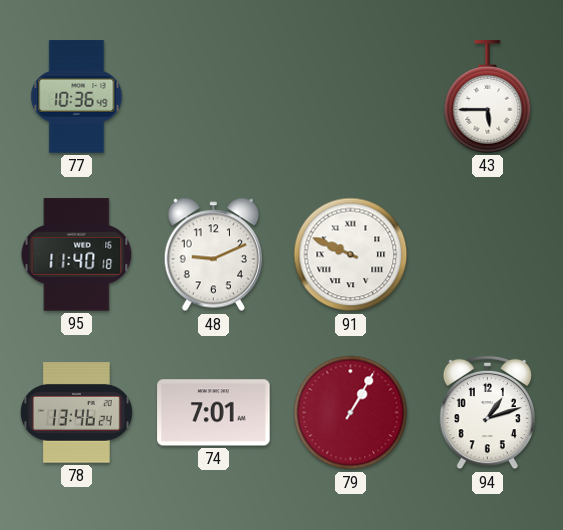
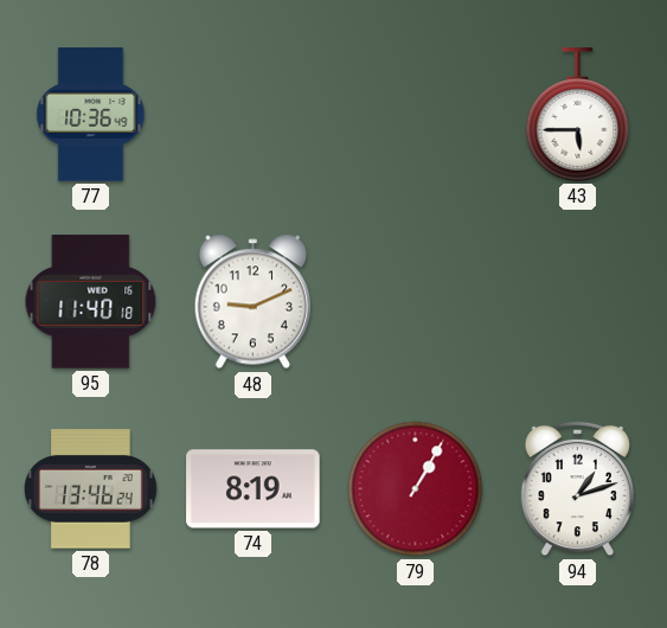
91: 9:49 -> none (351, 255)
74: 7:01 -> 8:19 (254, 489)
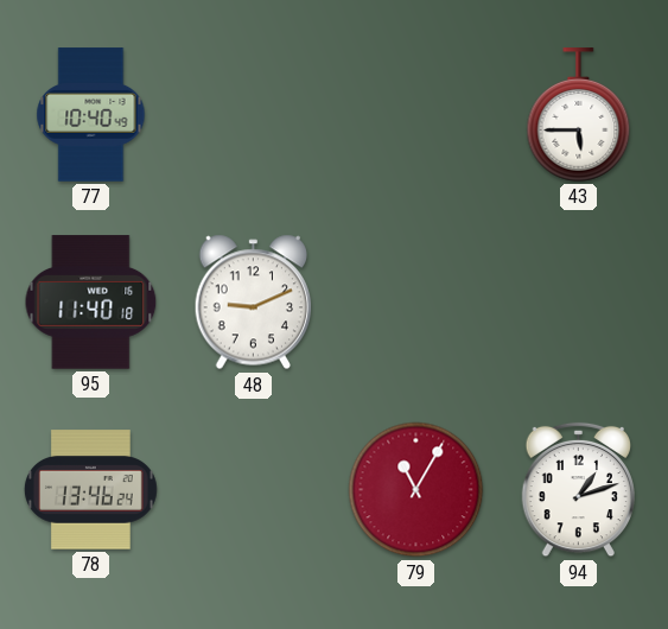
77: 10:36 -> 10:40 (91, 115)
74: 8:19 -> none (254, 489)
79: 1:05 -> 11:05 (416, 490)
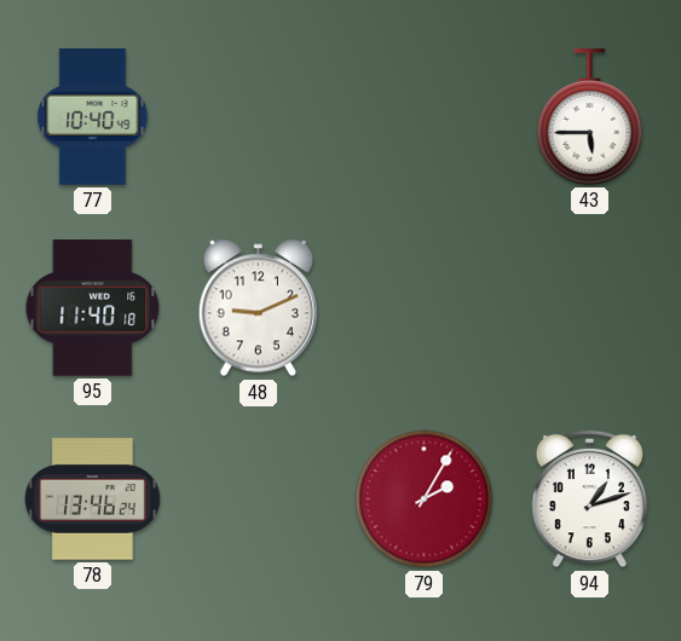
79: 11:05 -> 2:05 (425, 499)
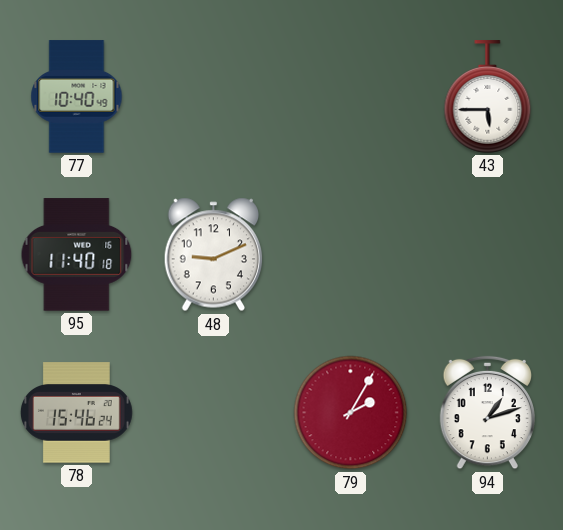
78: 13:46 -> 15:46 (76, 413)
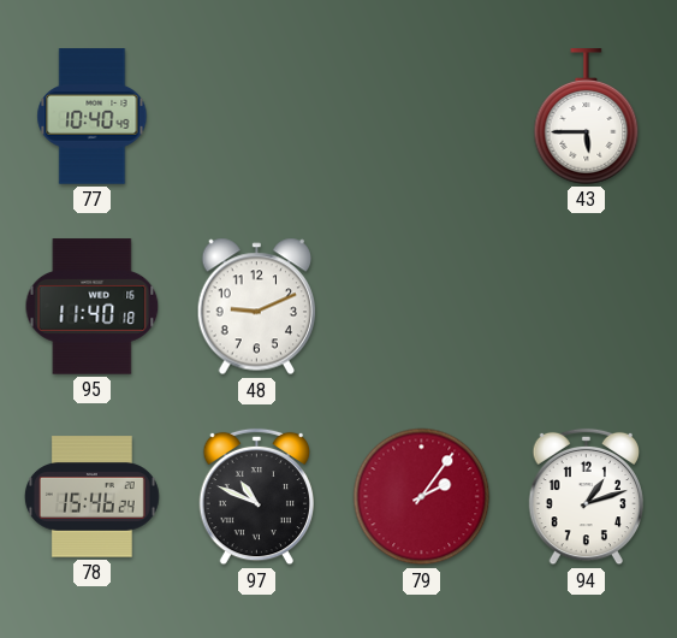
97: none -> 10:49 (257, 497)
79: 2:05 -> 2:06 (422, 497)
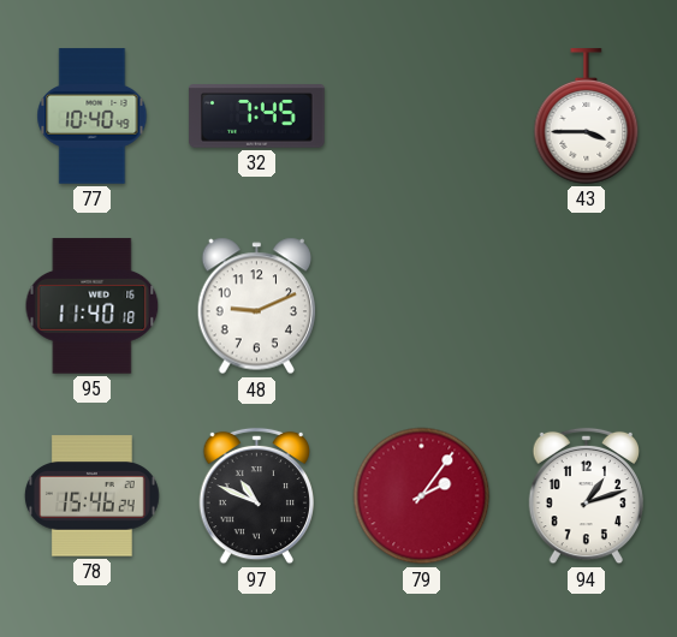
32: none -> 7:45 (257, 117)
43: 5:45 -> 3:45 (587, 117)
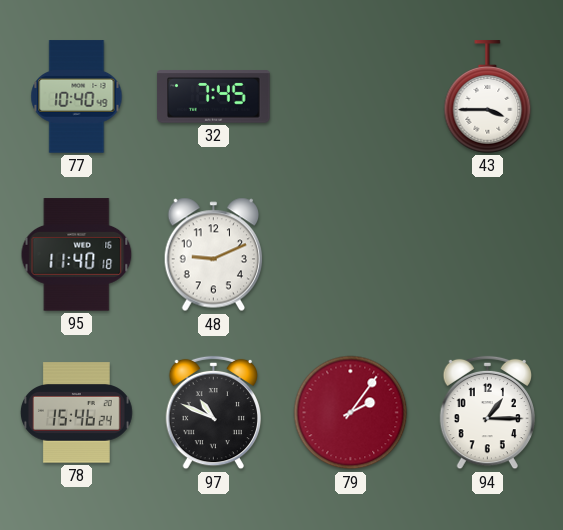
94: 1:12 -> 1:15 (488, 413)
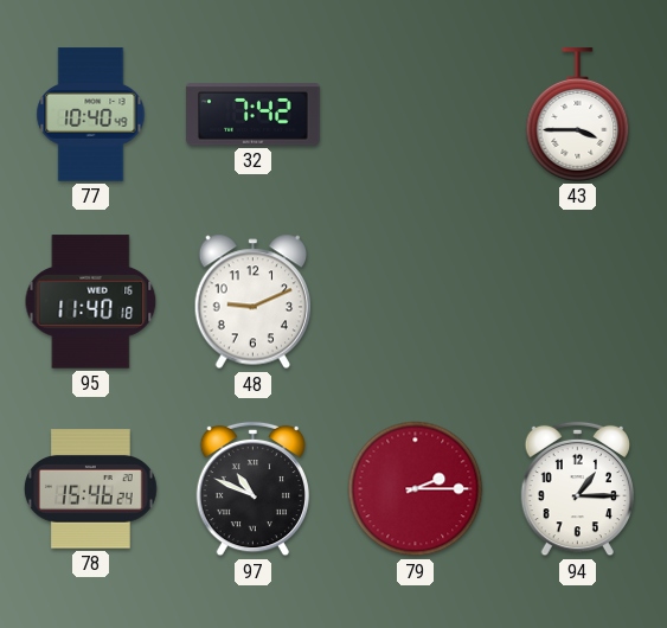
32: 7:45 -> 7:42 (254, 115)
79: 2:06 -> 2:15 (416, 489)
